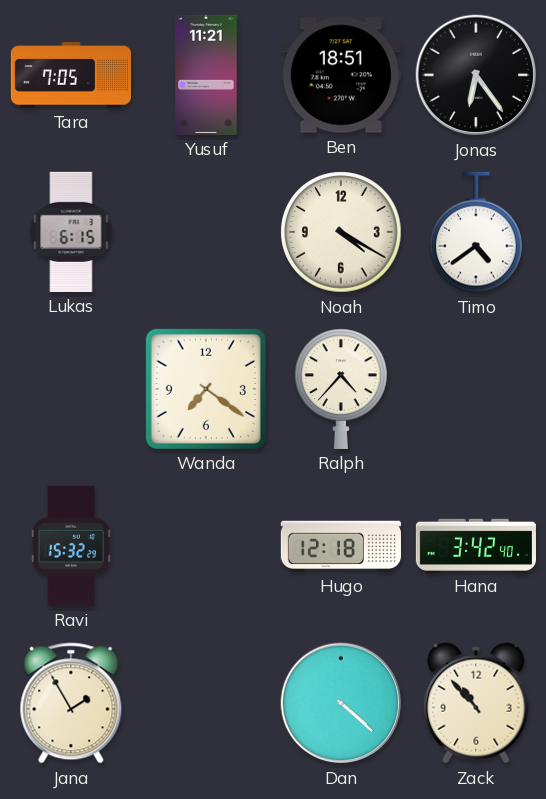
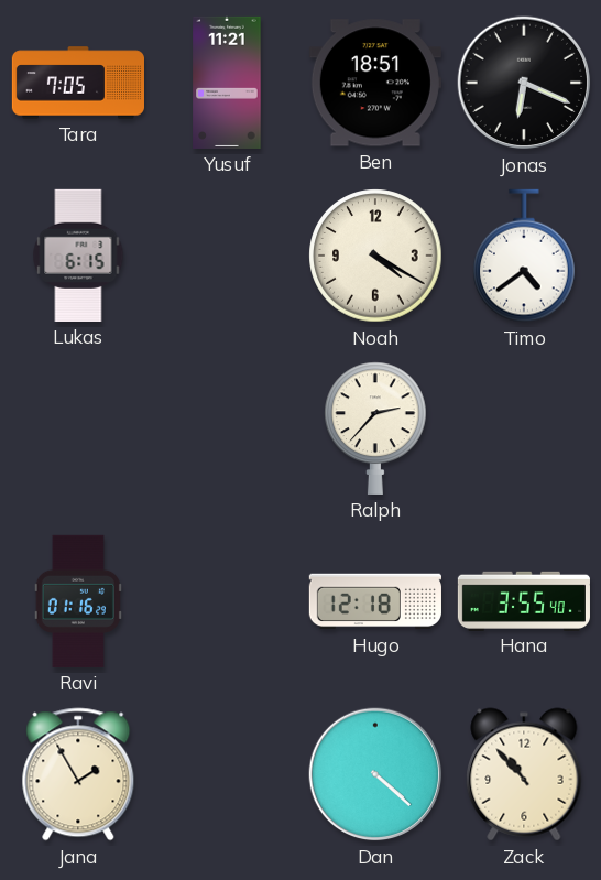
Jonas: 6:24 -> 6:19 (524, 83)
Wanda: 7:21 -> none (206, 389)
Ralph: 4:37 -> 2:37 (376, 428)
Ravi: 15:32 -> 01:16 (78, 601)
Hana: 3:42 -> 3:55 (524, 600)
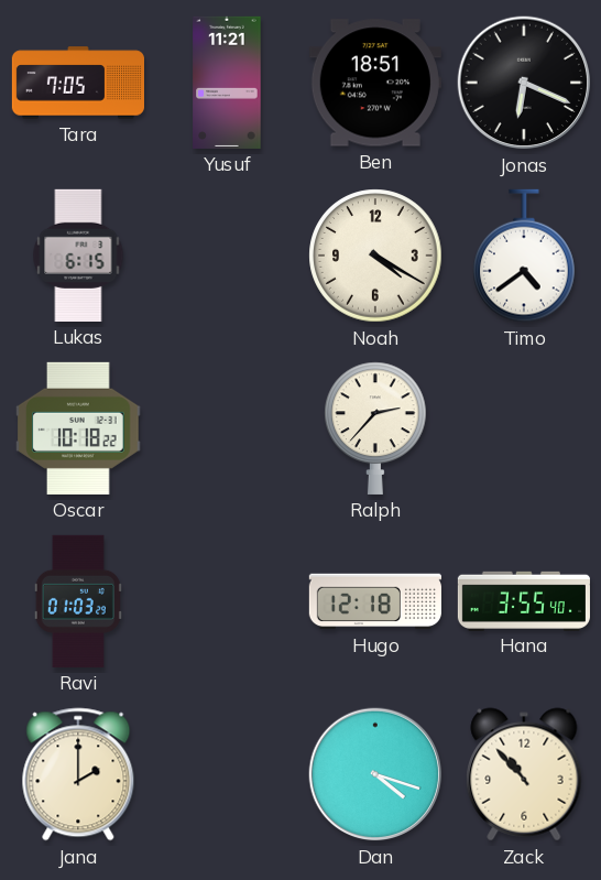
Oscar: none -> 10:18 (78, 428)
Ravi: 01:16 -> 01:03 (78, 601)
Jana: 1:55 -> 2:00 (78, 774)
Dan: 4:22 -> 4:18 (375, 774)
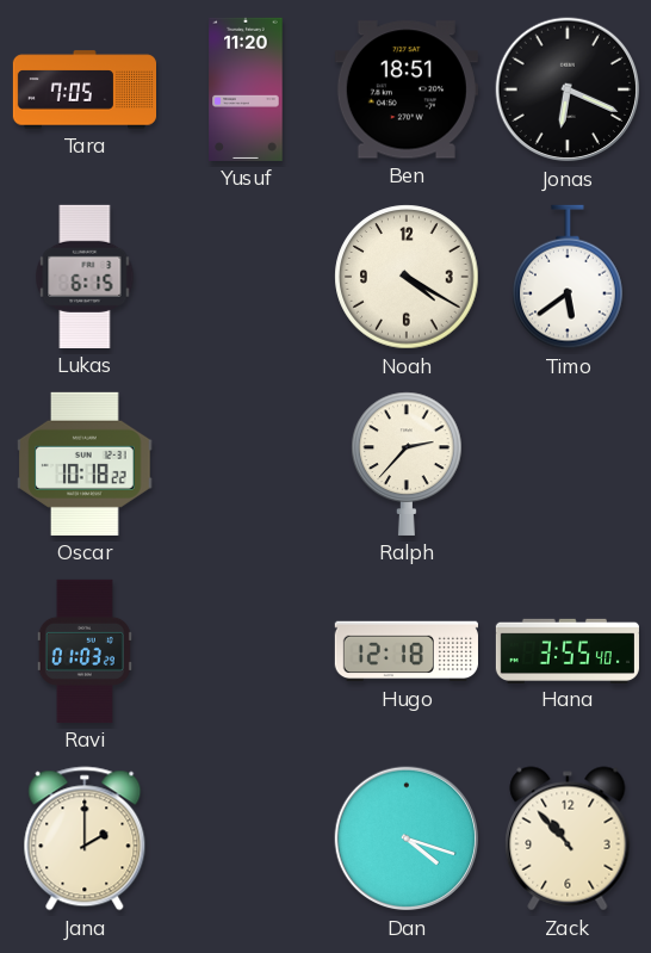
Yusuf: 11:21 -> 11:20 (246, 89)
Timo: 4:39 -> 5:39 (569, 277)
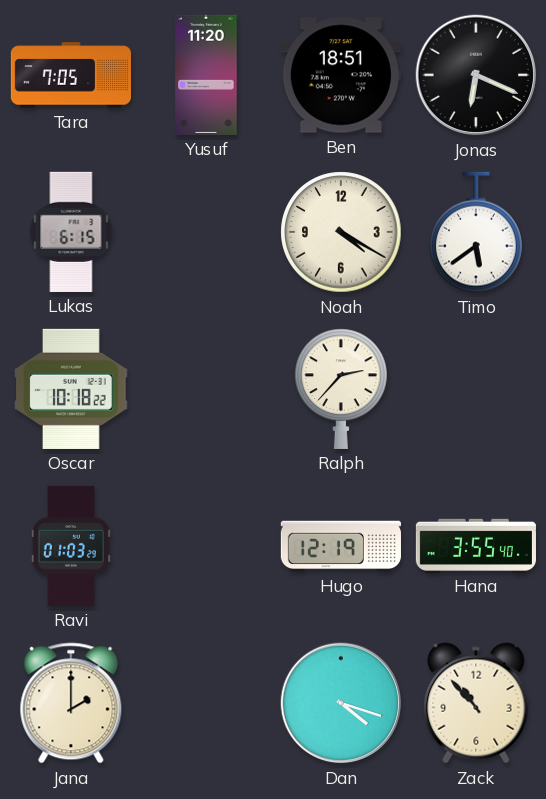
Hugo: 12:18 -> 12:19 (341, 546)
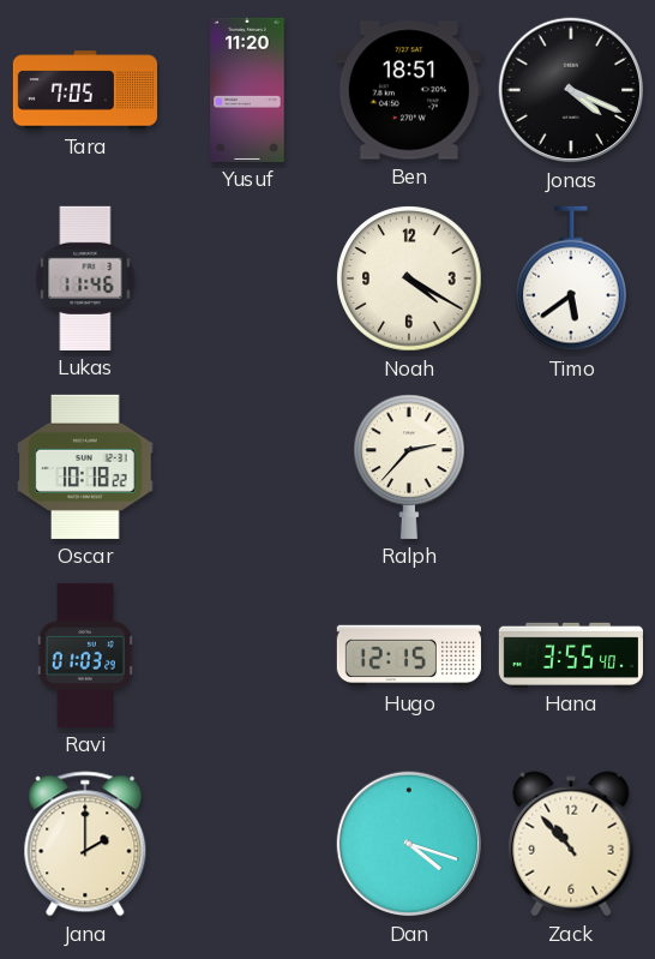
Jonas: 6:19 -> 4:19 (571, 90)
Lukas: 6:15 -> 11:46 (85, 278)
Hugo: 12:19 -> 12:15 (409, 655)
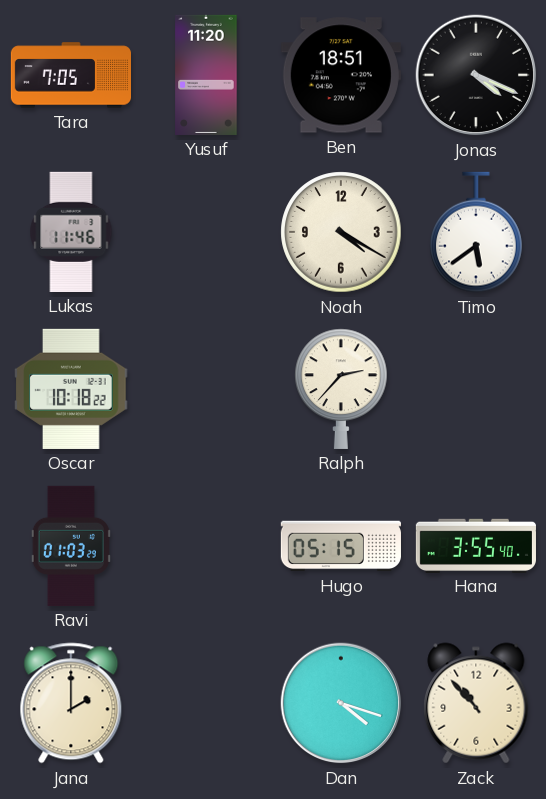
Hugo: 12:15 -> 05:15 (341, 546)
